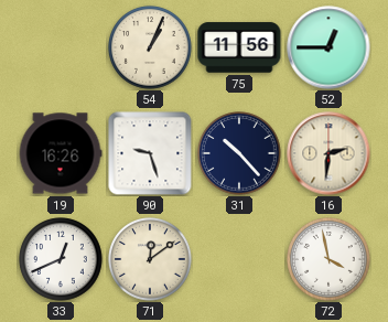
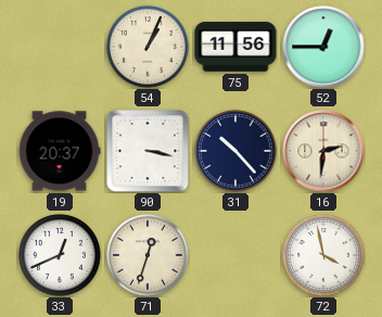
19: 16:26 -> 20:37 (60, 151)
90: 9:27 -> 3:17 (148, 151)
71: 12:09 -> 12:33 (148, 255)
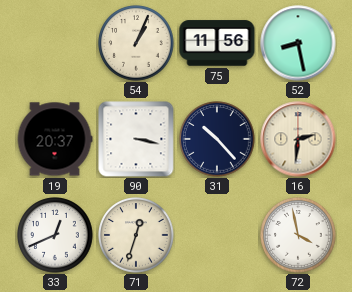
52: 12:45 -> 8:28 (298, 43)
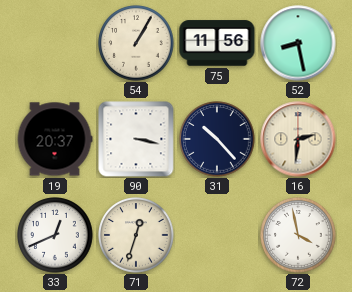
54: 1:04 -> 1:05 (136, 43)
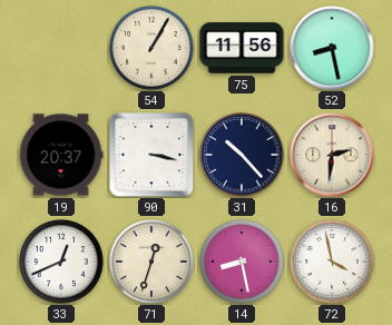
14: none -> 8:28 (242, 262)
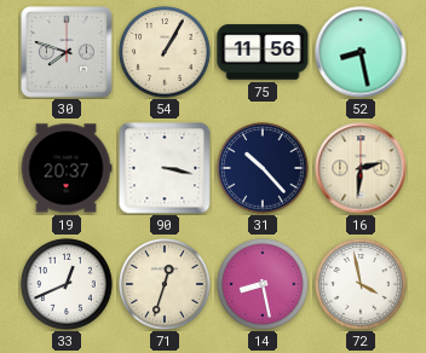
30: none -> 7:48 (68, 53)
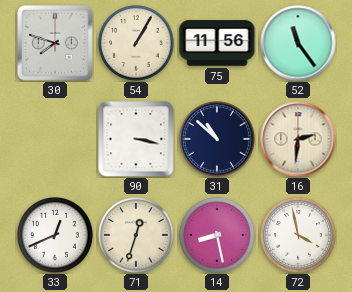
52: 8:28 -> 11:24 (298, 43)
19: 20:37 -> none (67, 168)
31: 10:23 -> 10:52 (217, 139)
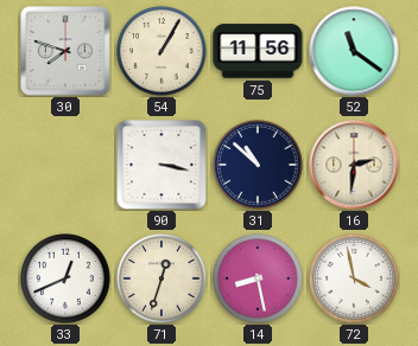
52: 11:24 -> 11:21 (354, 51)
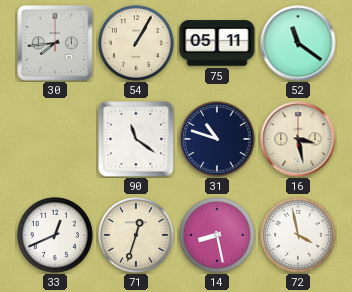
30: 7:48 -> 7:44 (56, 44)
75: 11:56 -> 05:11 (217, 43)
90: 3:17 -> 11:21 (136, 139)
31: 10:52 -> 10:48 (217, 139)
16: 2:31 -> 3:28 (298, 139)
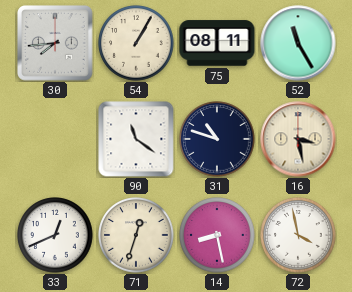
75: 05:11 -> 08:11 (217, 43)
52: 11:21 -> 11:25 (298, 43)
